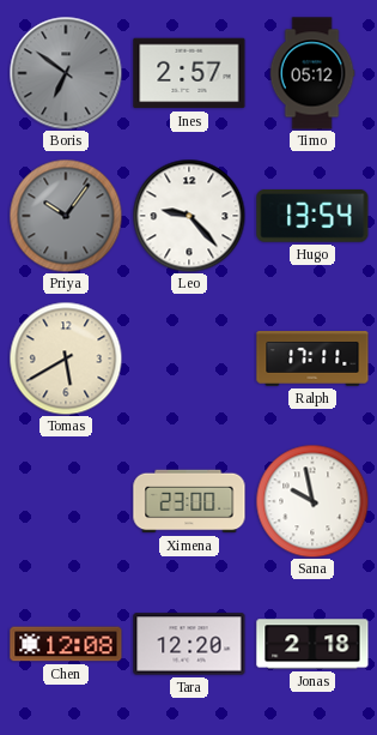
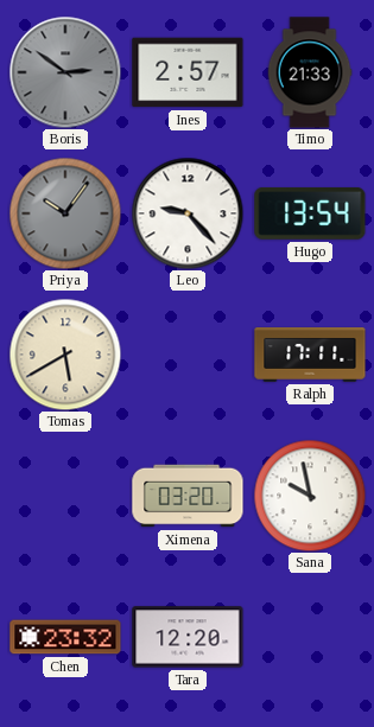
Boris: 6:51 -> 2:51 (65, 72)
Timo: 05:12 -> 21:33 (310, 72)
Ximena: 23:00 -> 03:20 (188, 496)
Chen: 12:08 -> 23:32 (65, 637)
Jonas: 2:18 -> none (312, 644)
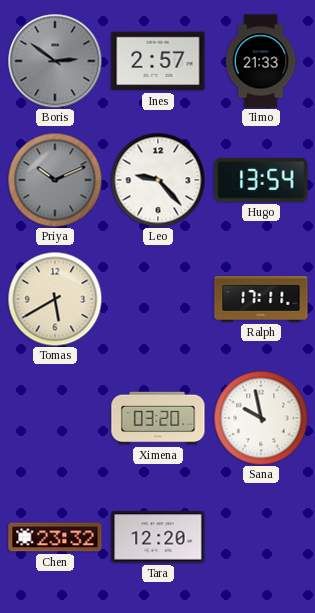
Priya: 10:06 -> 10:11 (55, 180)
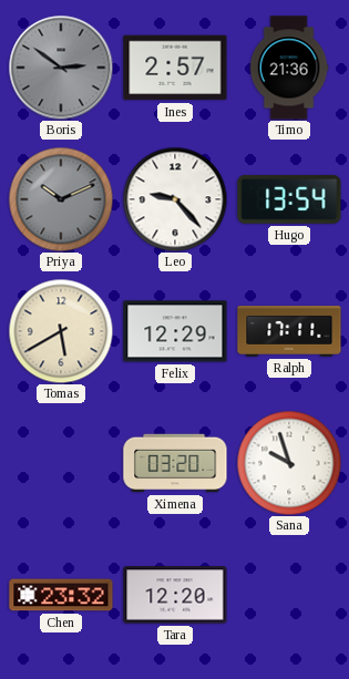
Timo: 21:33 -> 21:36 (289, 68)
Felix: none -> 12:29 (175, 331)
Sana: 9:58 -> 9:57 (289, 463)
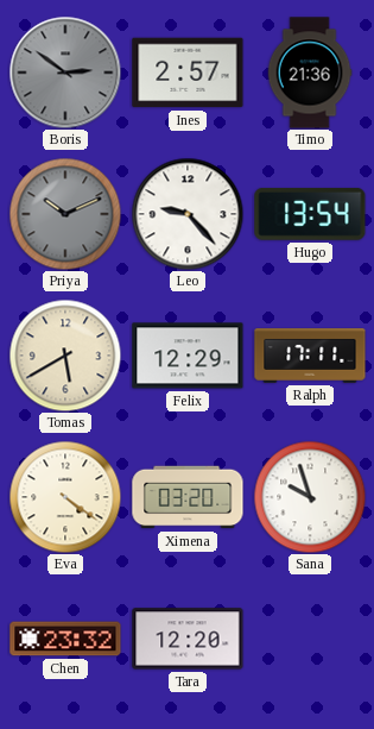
Eva: none -> 4:21 (65, 497)
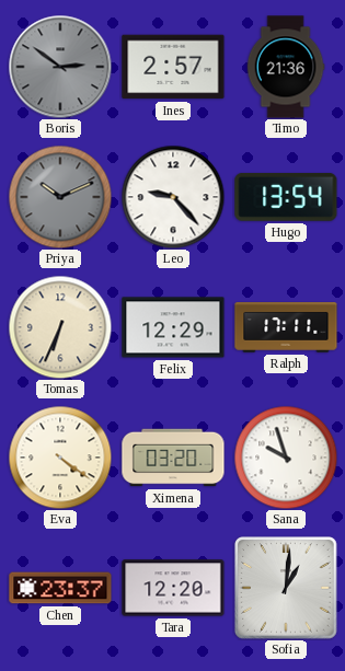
Tomas: 5:40 -> 6:34 (60, 327)
Chen: 23:32 -> 23:37 (60, 588)
Sofia: none -> 1:01 (286, 588)
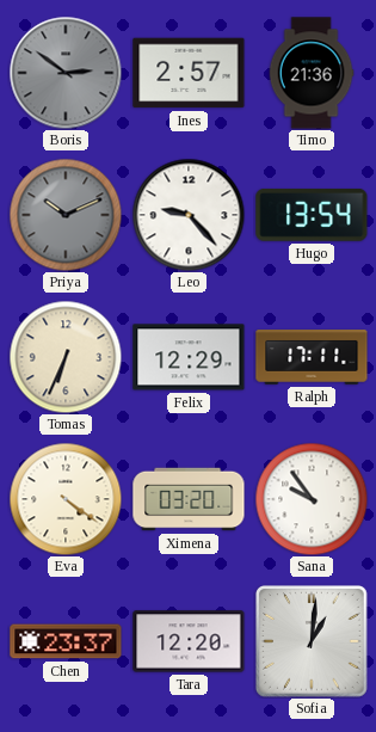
Sana: 9:57 -> 9:54 (312, 499)
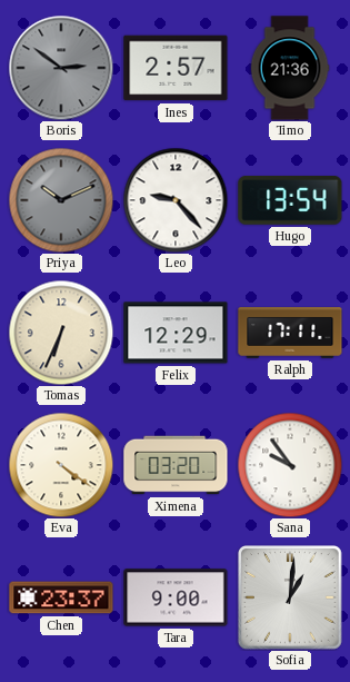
Tara: 12:20 -> 9:00 (176, 597)
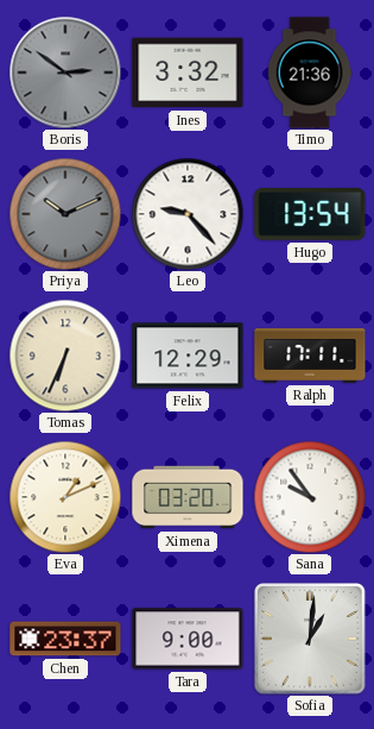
Ines: 2:57 -> 3:32 (188, 73)
Eva: 4:21 -> 1:11 (65, 497)
